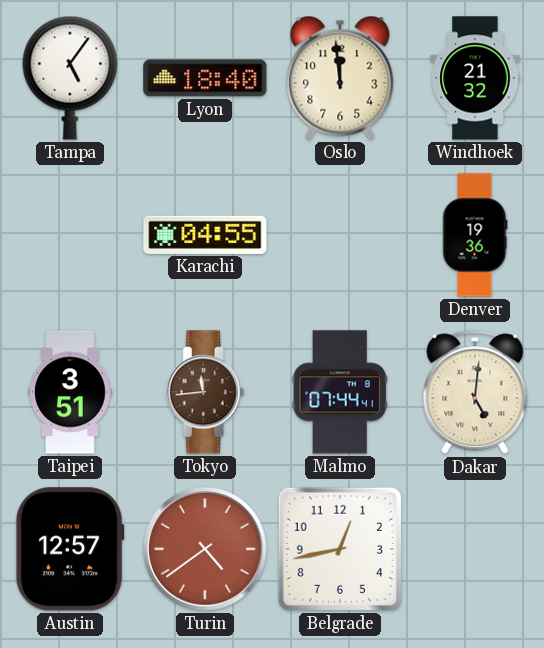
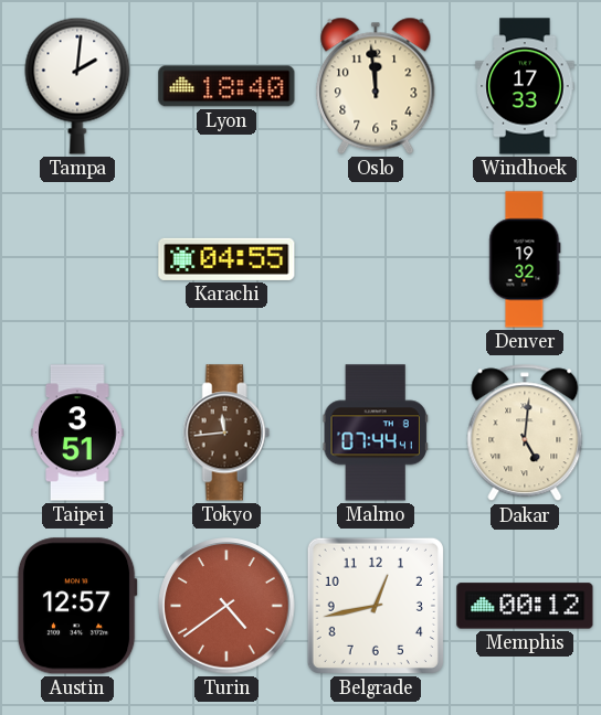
Tampa: 5:06 -> 2:01 (77, 86)
Windhoek: 21:32 -> 17:33 (525, 86)
Denver: 19:36 -> 19:32 (525, 259)
Memphis: none -> 00:12 (525, 606)
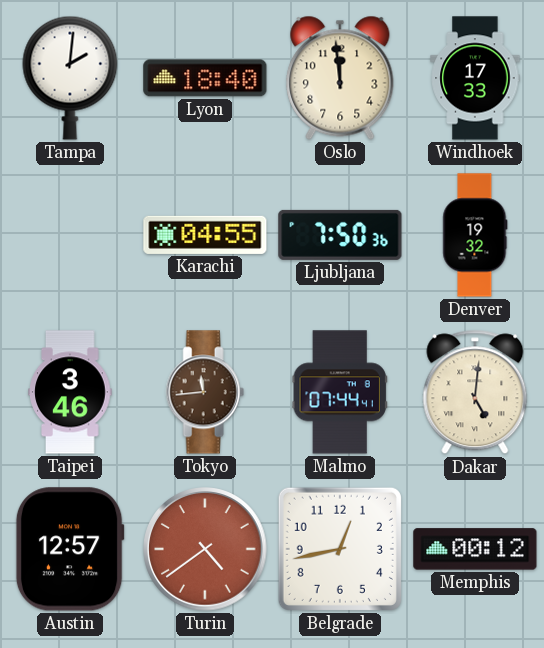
Ljubljana: none -> 7:50 (340, 235)
Taipei: 3:51 -> 3:46 (70, 392)
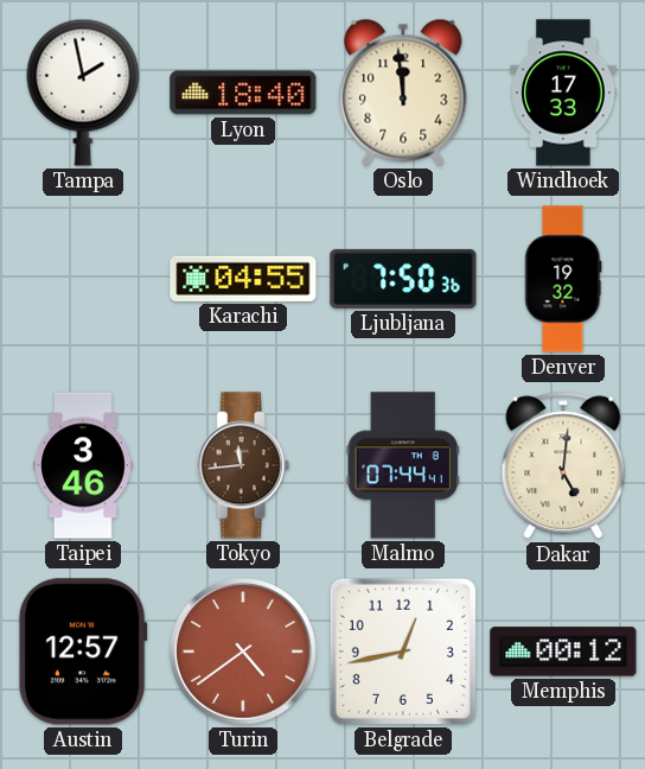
Tampa: 2:01 -> 1:58 (83, 93)
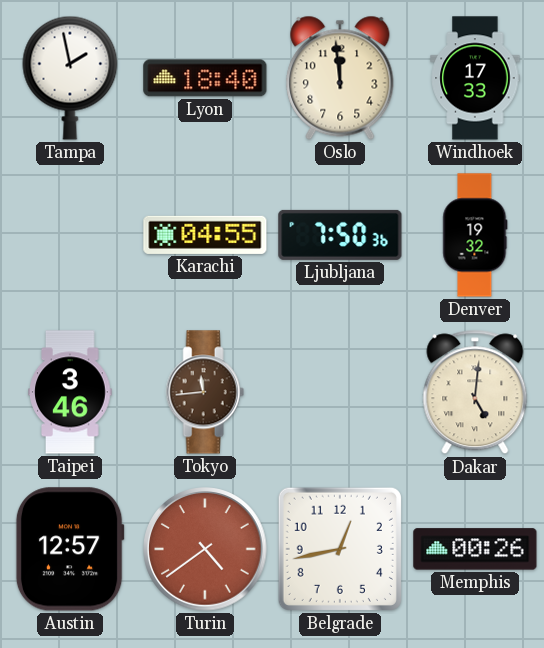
Malmo: 07:44 -> none (403, 465)
Memphis: 00:12 -> 00:26 (475, 549)
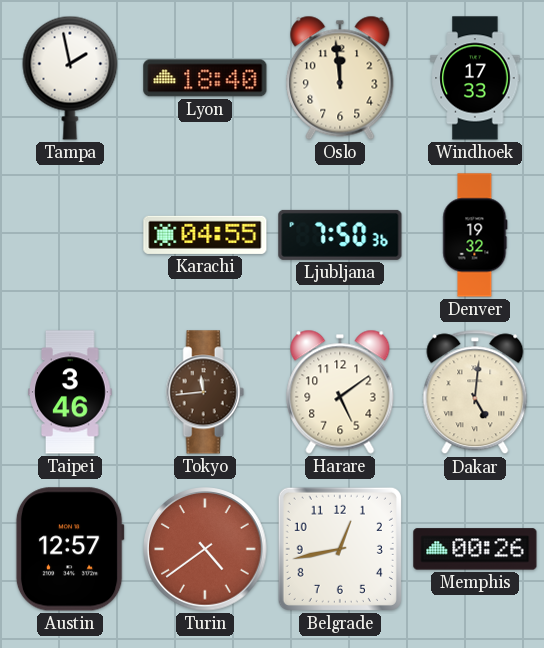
Harare: none -> 5:09 (340, 392)
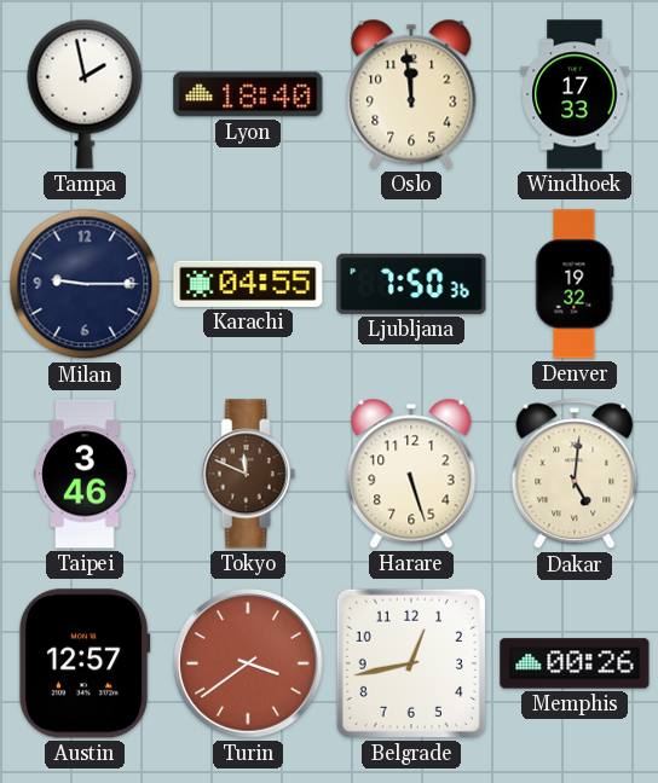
Milan: none -> 9:15 (85, 284)
Tokyo: 11:44 -> 11:49 (248, 474)
Harare: 5:09 -> 5:27 (411, 474)
Turin: 4:39 -> 3:39 (248, 663)
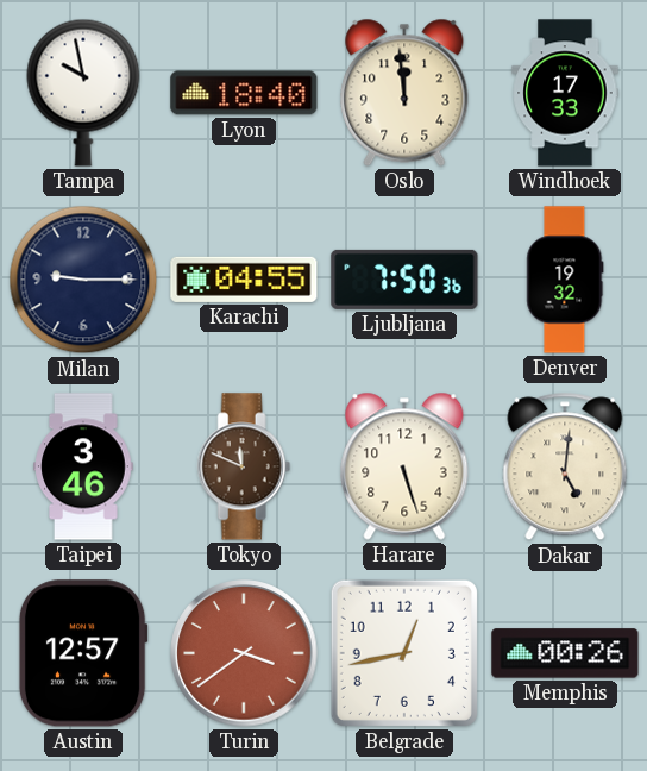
Tampa: 1:58 -> 9:58 (83, 93)
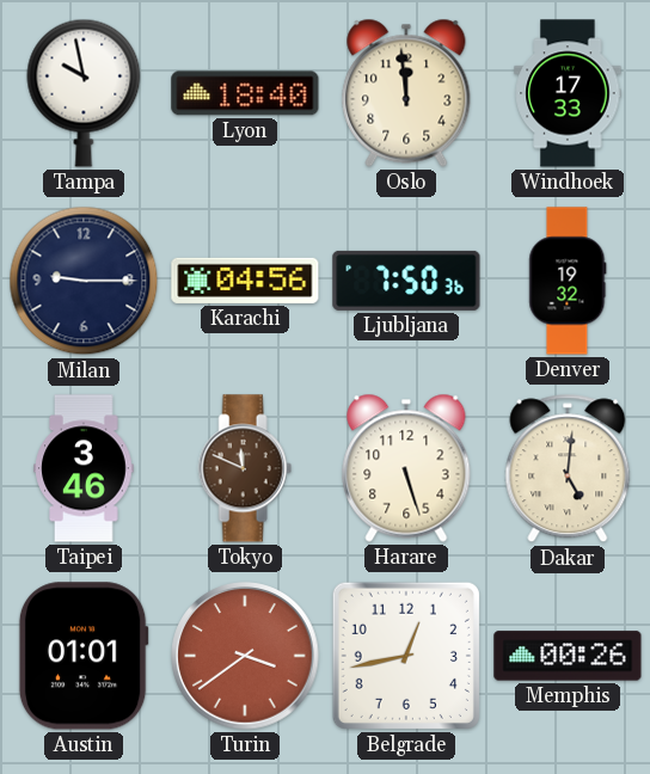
Karachi: 04:55 -> 04:56 (245, 281)
Austin: 12:57 -> 01:01 (84, 656)
